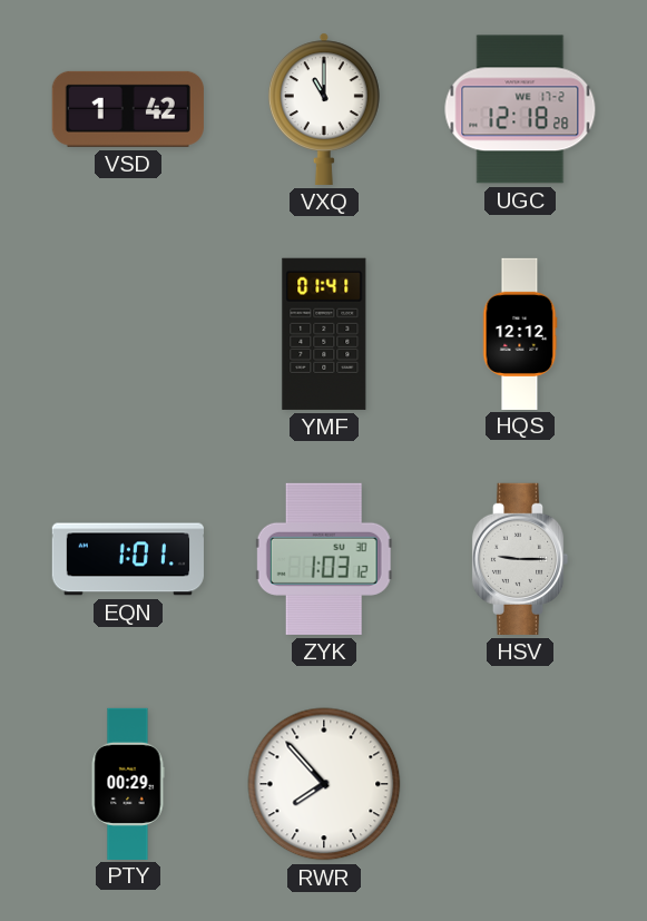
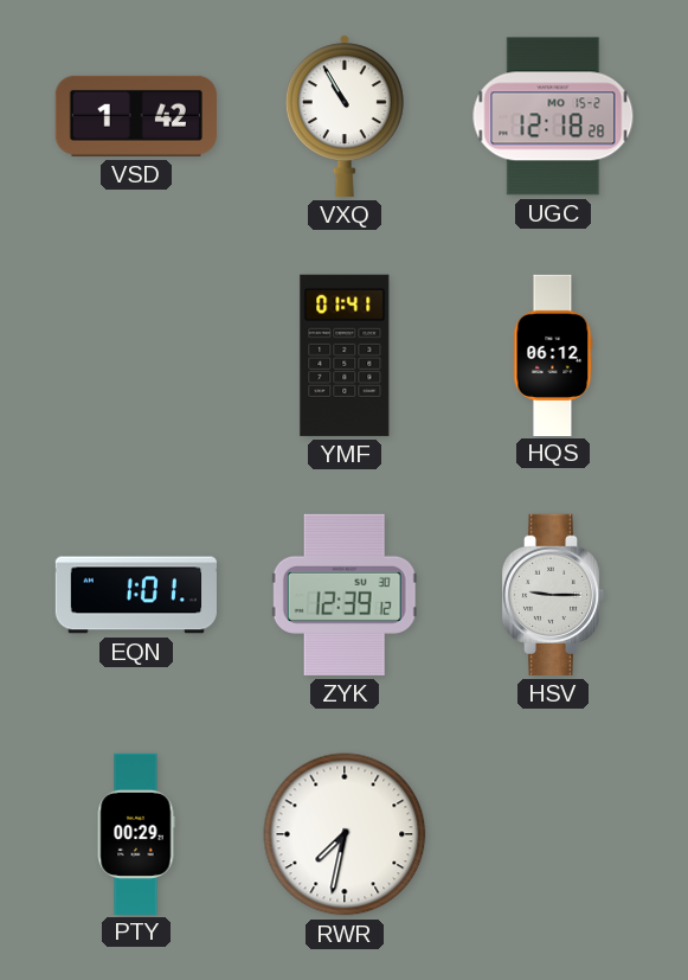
VXQ: 11:00 -> 10:55 (345, 116)
UGC date: WE 17-2 -> MO 15-2 (553, 116)
HQS: 12:12 -> 06:12 (553, 354)
ZYK: 1:03 -> 12:39 (345, 595)
RWR: 7:53 -> 7:32 (345, 834)
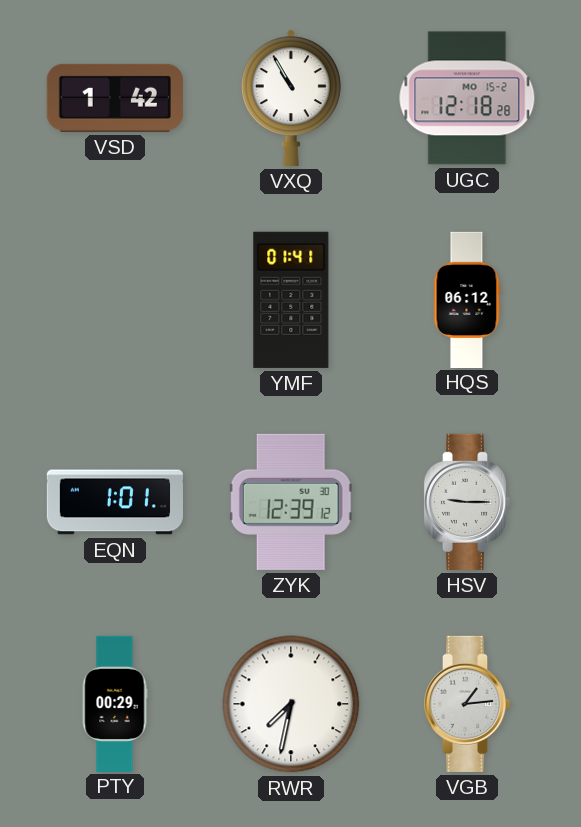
VGB: none -> 1:14 (467, 704)
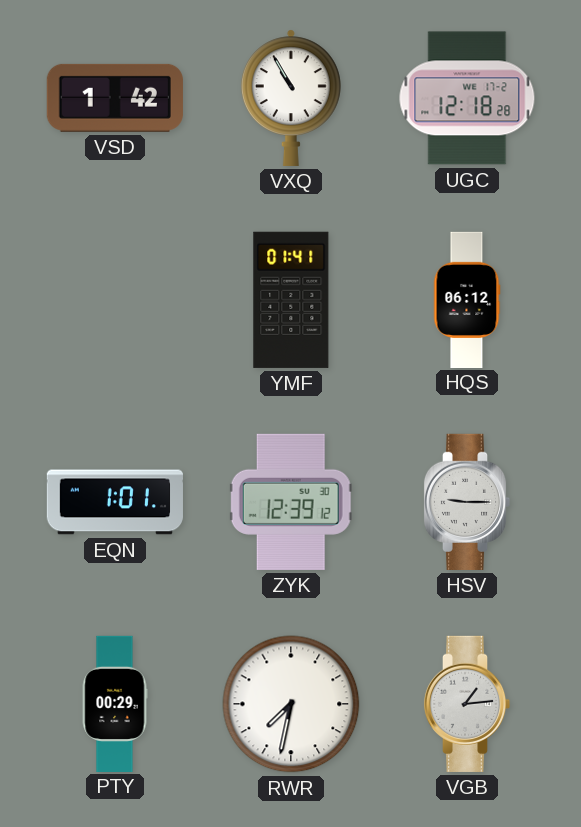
UGC date: MO 15-2 -> WE 17-2 (467, 98)
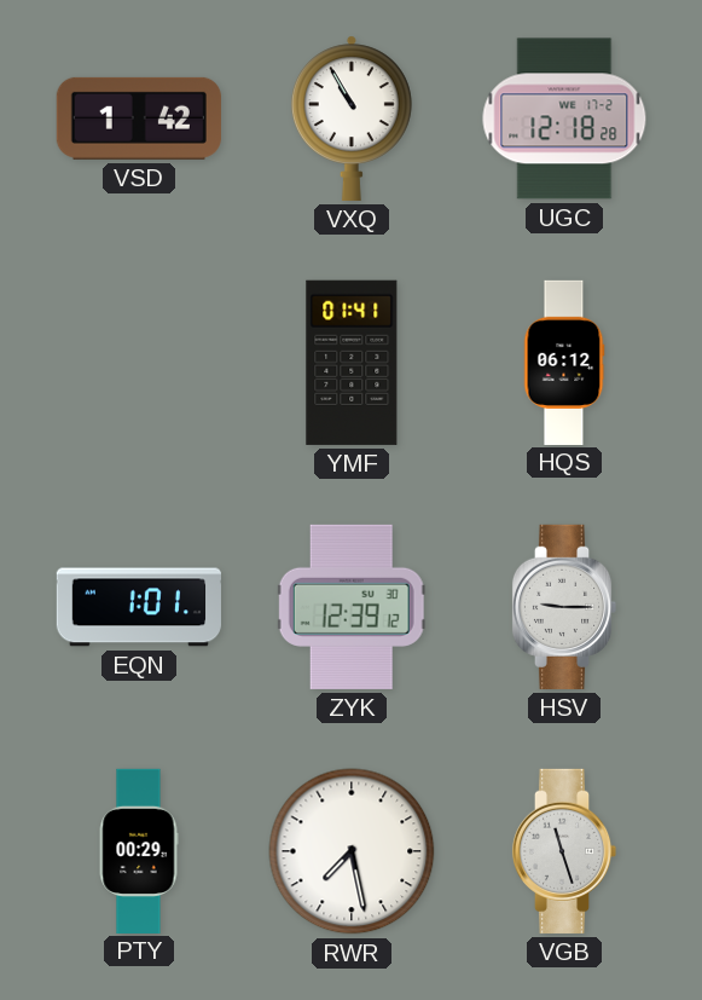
RWR: 7:32 -> 7:28 (352, 851)
VGB: 1:14 -> 11:27 (564, 851)
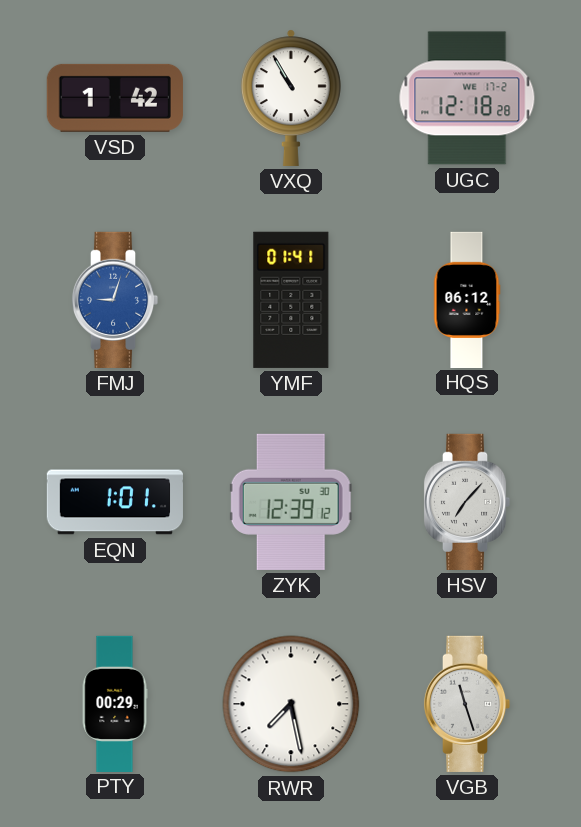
FMJ: none -> 9:03 (115, 300)
HSV: 9:15 -> 7:07 (467, 502)
